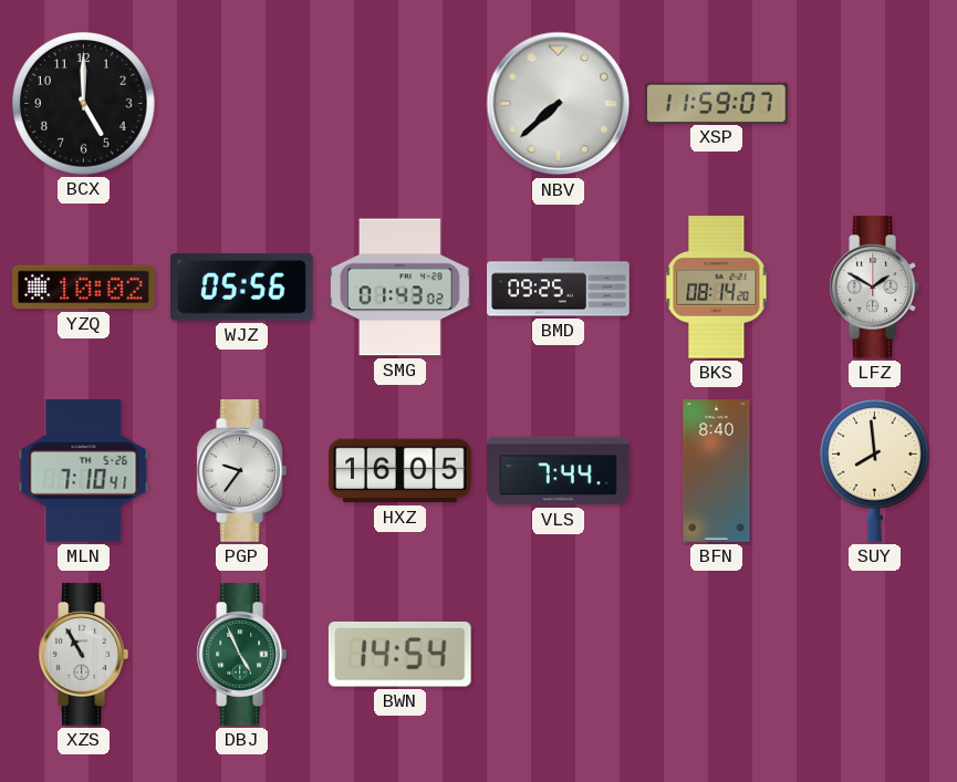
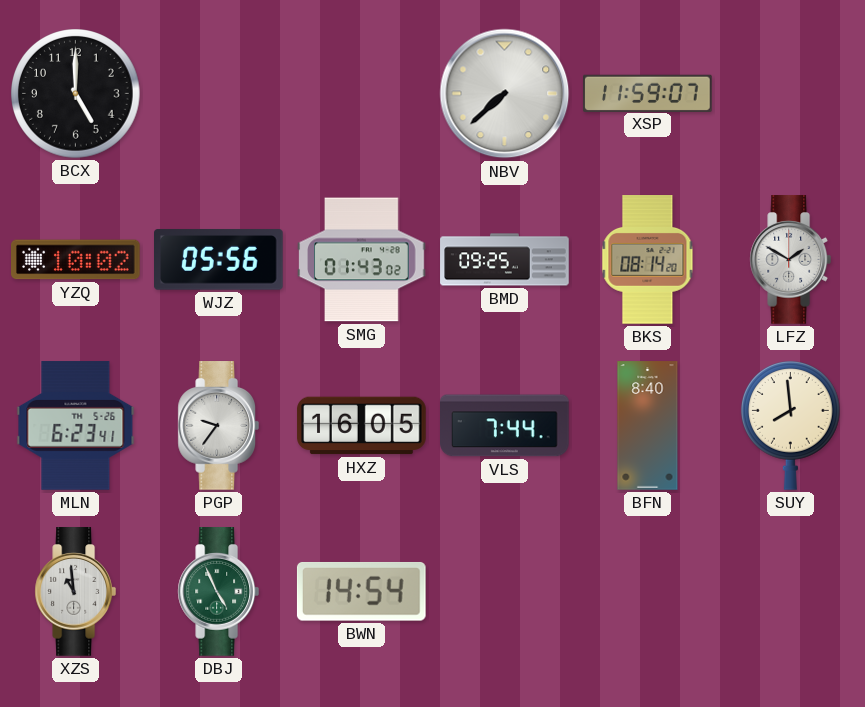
MLN: 7:10 -> 6:23 (76, 426)
XZS: 10:55 -> 10:59 (75, 592)
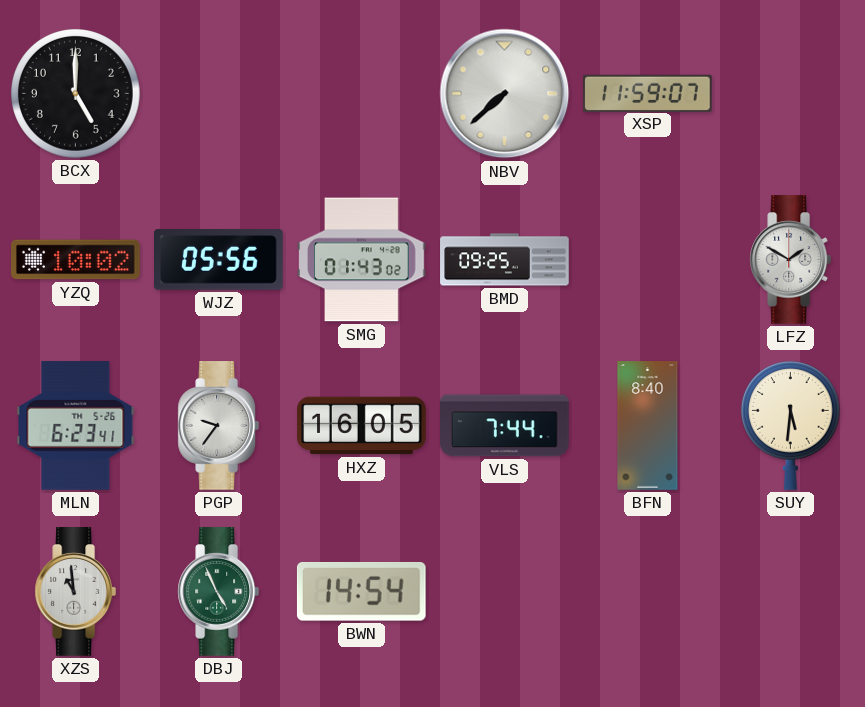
BKS: 08:14 -> none (648, 260)
SUY: 7:59 -> 5:31 (790, 426)
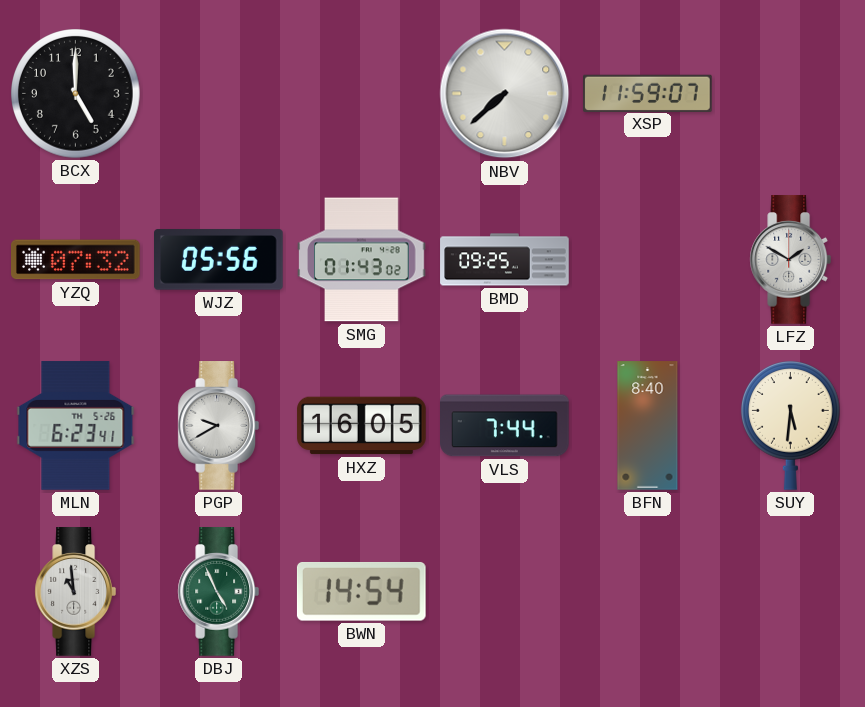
YZQ: 10:02 -> 07:32 (76, 260)
PGP: 9:36 -> 9:40 (218, 426)
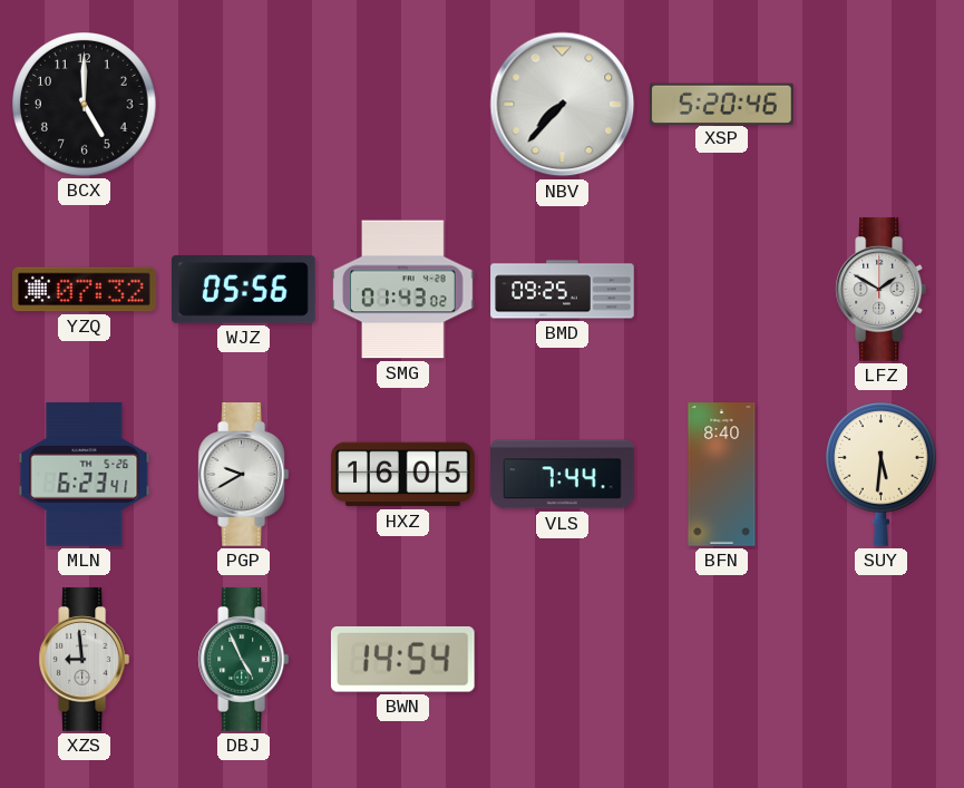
NBV: 7:38 -> 7:37 (563, 105)
XSP: 11:59 -> 5:20 (722, 104)
XZS: 10:59 -> 8:59 (84, 660)
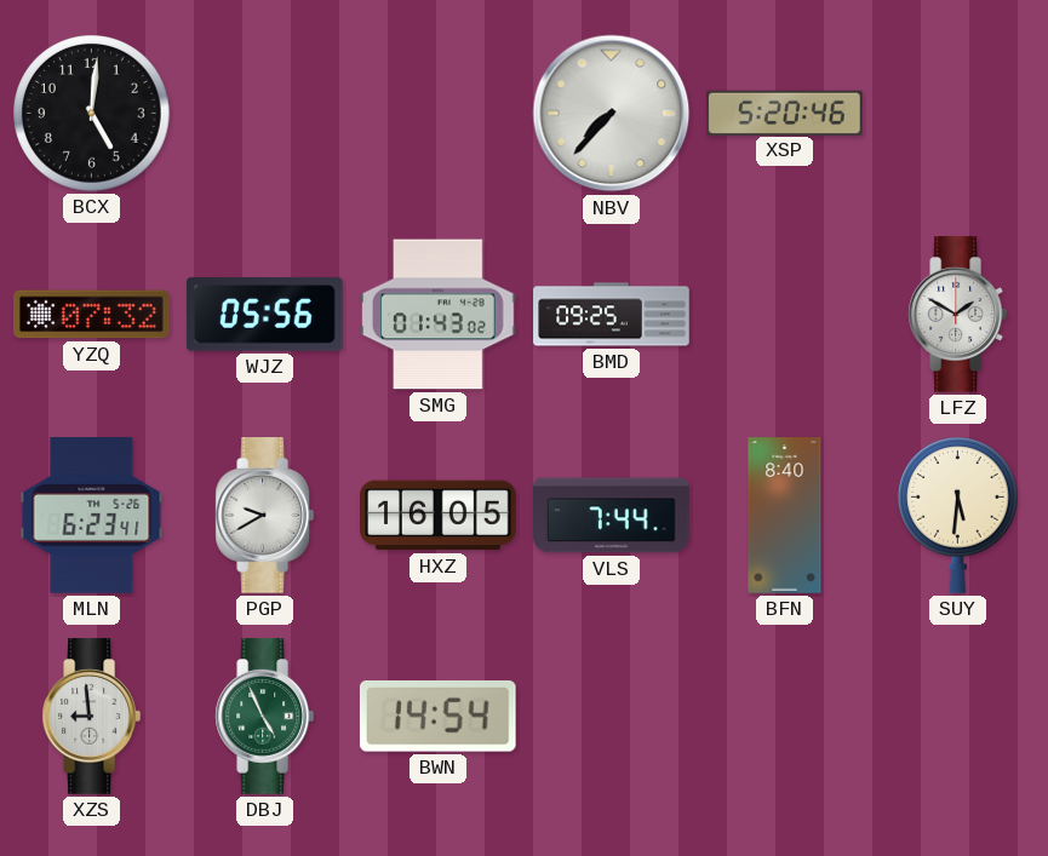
BCX: 5:00 -> 5:01 (92, 114)
